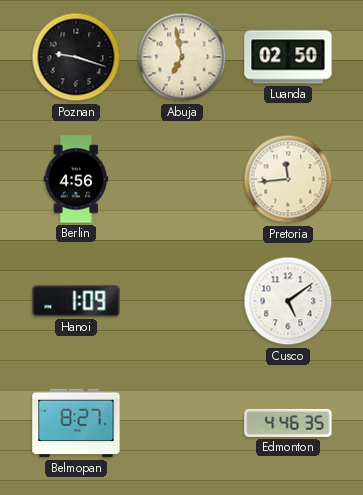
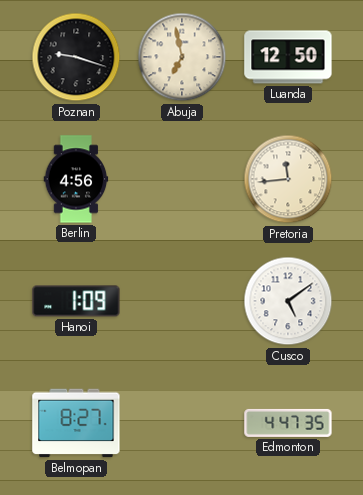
Luanda: 02:50 -> 12:50 (288, 57)
Edmonton: 4:46 -> 4:47 (288, 423)
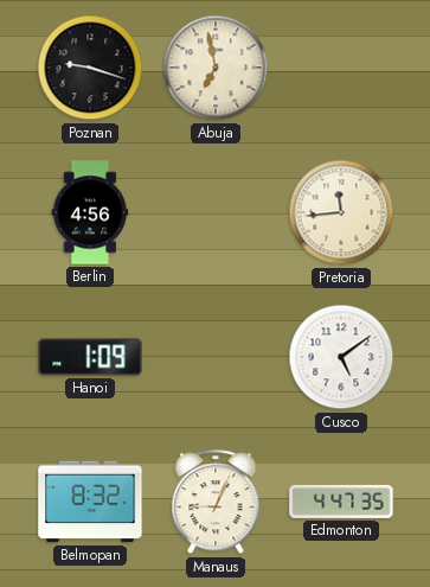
Luanda: 12:50 -> none (288, 57)
Belmopan: 8:27 -> 8:32 (90, 502)
Manaus: none -> 9:04 (216, 503)
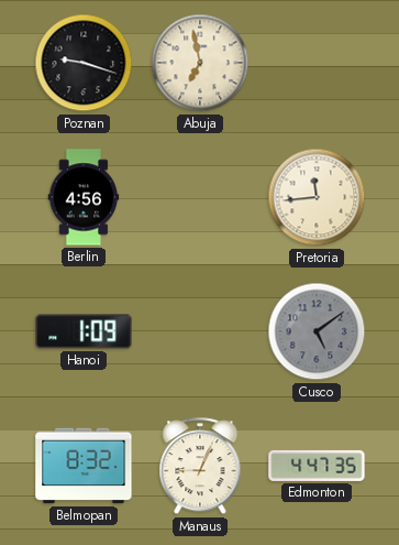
Cusco dial: white -> grey (317, 331)
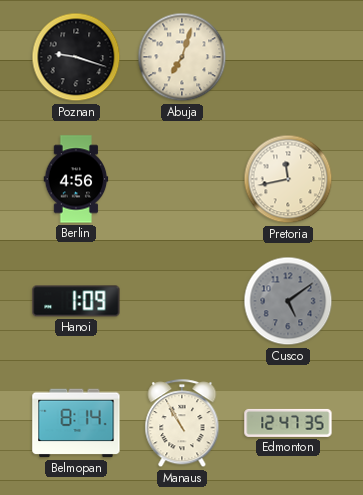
Abuja: 6:58 -> 7:03 (182, 57)
Pretoria: 11:44 -> 11:43 (288, 179)
Belmopan: 8:32 -> 8:14 (76, 423)
Manaus: 9:04 -> 10:55 (182, 424)
Edmonton: 4:47 -> 12:47 (288, 423)
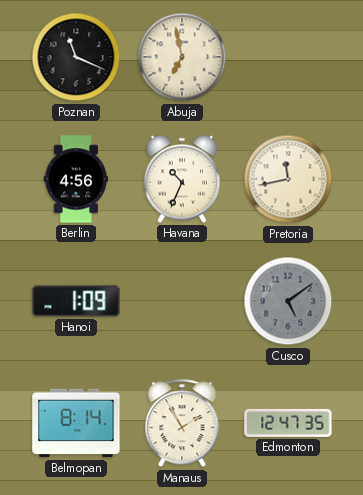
Poznan: 9:18 -> 11:19 (76, 57)
Abuja: 7:03 -> 6:58 (182, 57)
Havana: none -> 10:34 (182, 179)
Manaus: 10:55 -> 1:55 (182, 424)
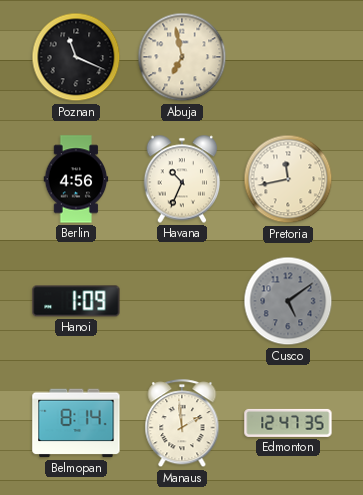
Manaus: 1:55 -> 1:59 (182, 424)
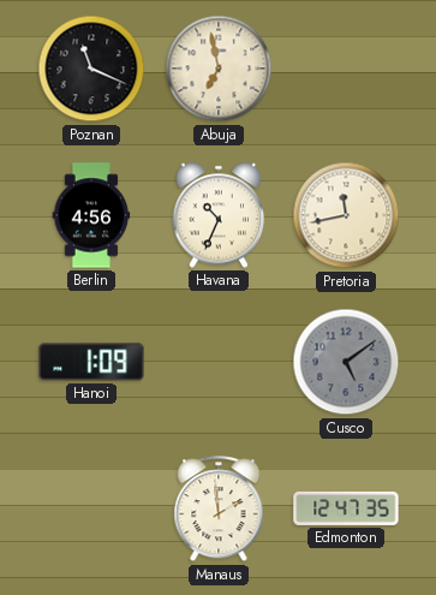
Belmopan: 8:14 -> none (76, 423)
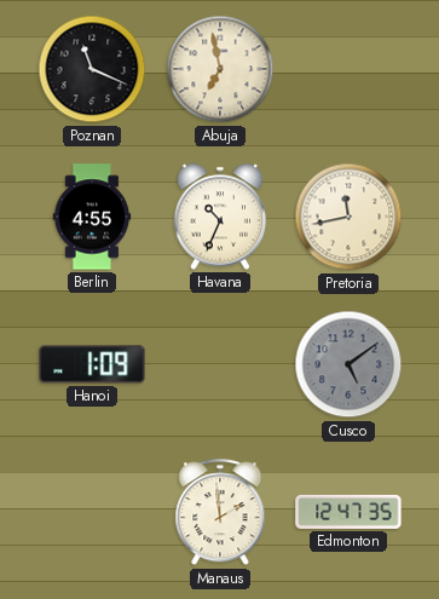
Berlin: 4:56 -> 4:55 (92, 217)
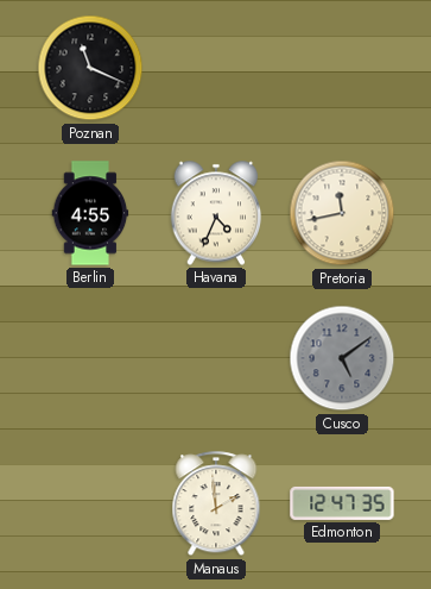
Abuja: 6:58 -> none (220, 69)
Havana: 10:34 -> 4:34 (216, 213)
Hanoi: 1:09 -> none (92, 364)
